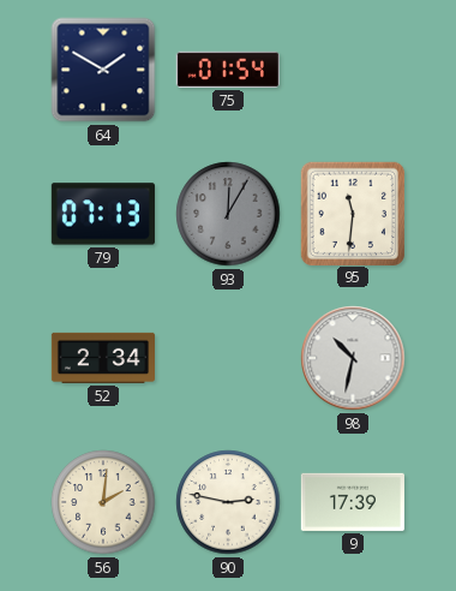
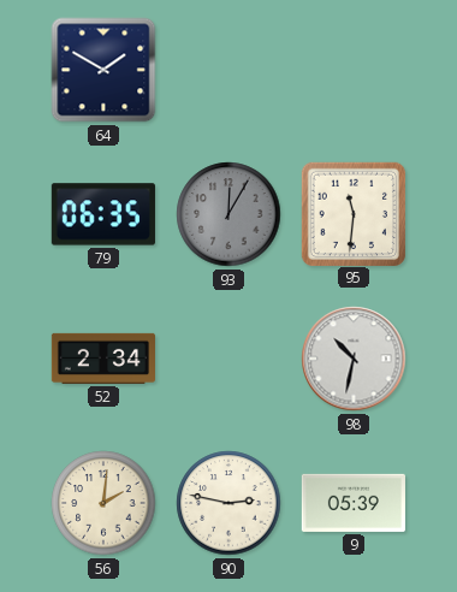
75: 01:54 -> none (228, 70)
79: 07:13 -> 06:35 (103, 214)
9: 17:39 -> 05:39 (354, 503)
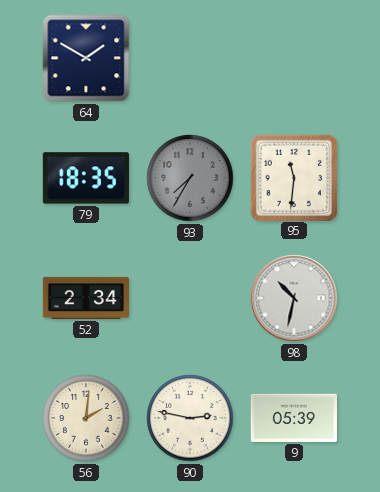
79: 06:35 -> 18:35 (86, 178)
93: 12:05 -> 7:35 (190, 178)
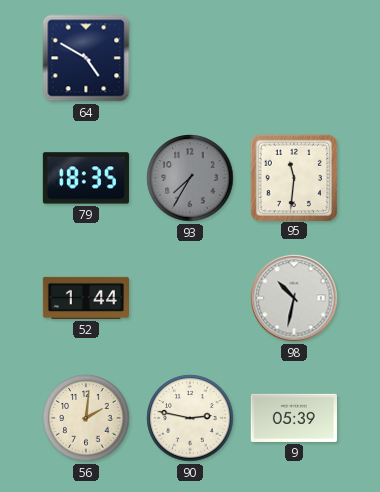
64: 1:50 -> 4:50 (86, 58)
52: 2:34 -> 1:44 (85, 298)
